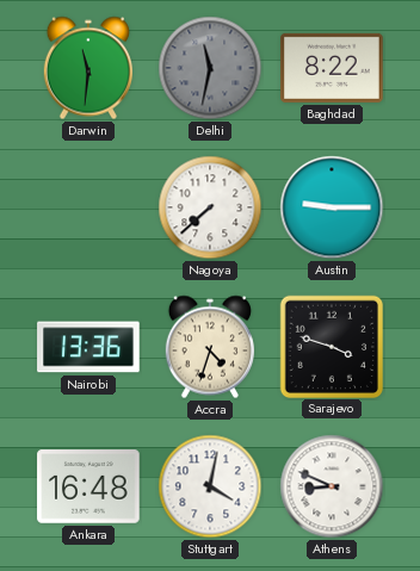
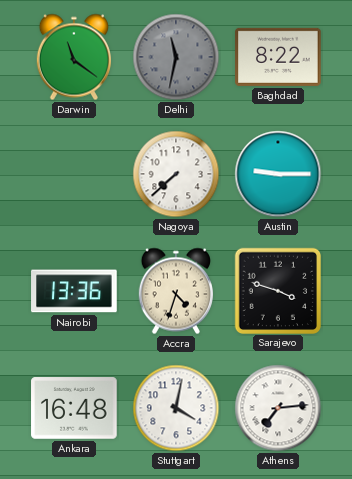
Darwin: 11:31 -> 11:21 (74, 57)
Athens: 8:49 -> 7:14 (278, 408)
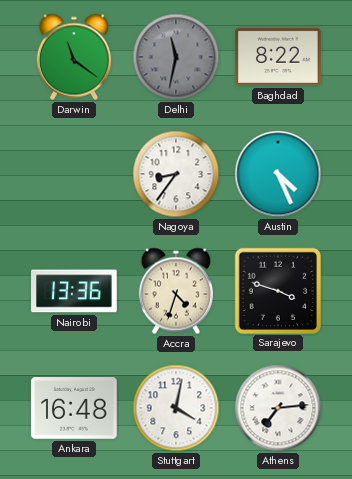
Nagoya: 7:38 -> 8:36 (176, 174)
Austin: 9:15 -> 4:26 (278, 174)
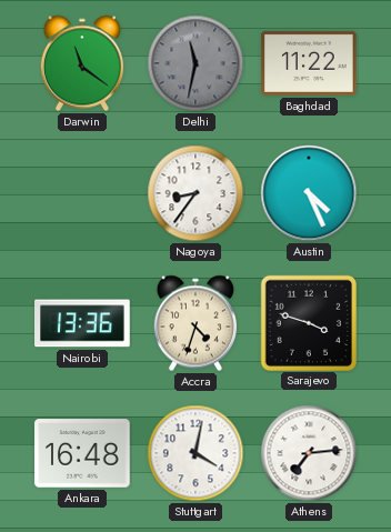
Baghdad: 8:22 -> 11:22 (309, 63)
